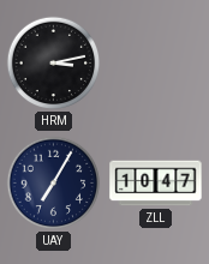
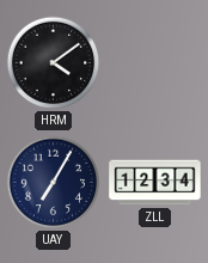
HRM: 3:13 -> 4:09 (54, 63)
ZLL: 10:47 -> 12:34 (155, 183)
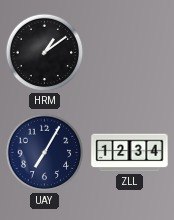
HRM: 4:09 -> 1:09 (45, 53)
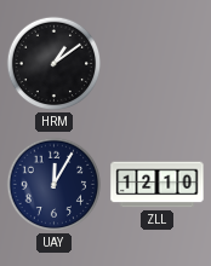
UAY: 7:05 -> 12:05 (55, 185)
ZLL: 12:34 -> 12:10 (158, 185)
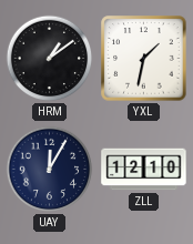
YXL: none -> 1:32 (144, 59)
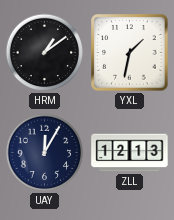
ZLL: 12:10 -> 12:13 (130, 153)
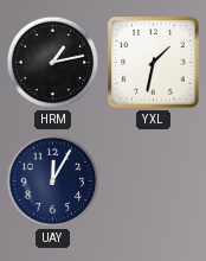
HRM: 1:09 -> 1:13 (53, 63)
ZLL: 12:13 -> none (130, 153)
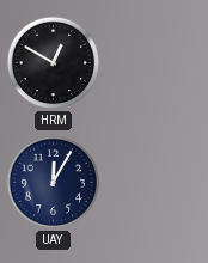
HRM: 1:13 -> 12:50 (54, 63)
YXL: 1:32 -> none (154, 63)
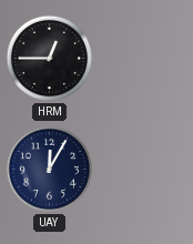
HRM: 12:50 -> 12:45 (50, 59)
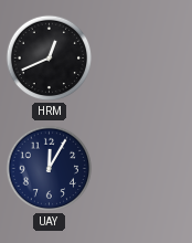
HRM: 12:45 -> 12:41 (50, 59)
